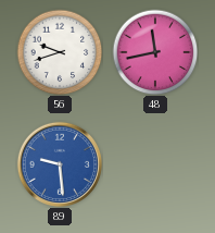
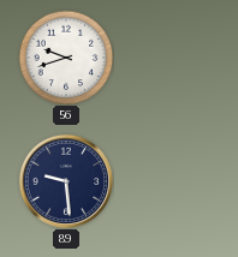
48: 11:43 -> none (155, 52)
89 dial: blue -> navy (66, 181)
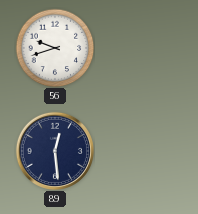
89: 9:29 -> 12:29 (55, 151)
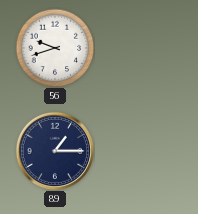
89: 12:29 -> 1:15 (55, 151)
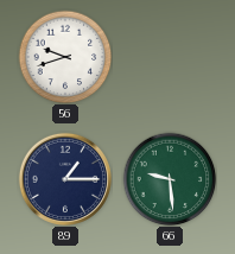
66: none -> 9:29 (170, 179)
